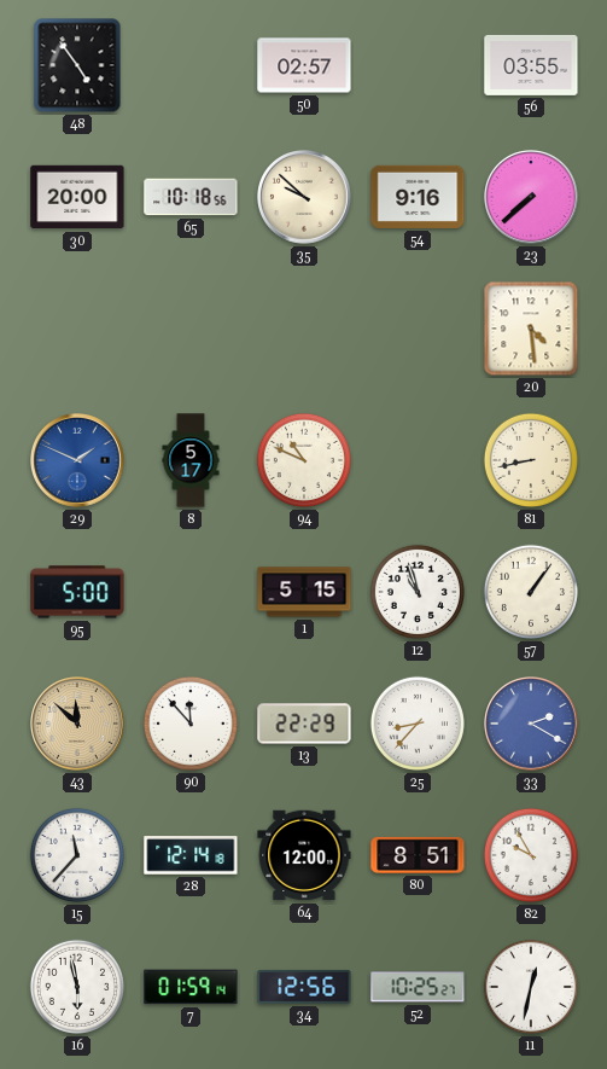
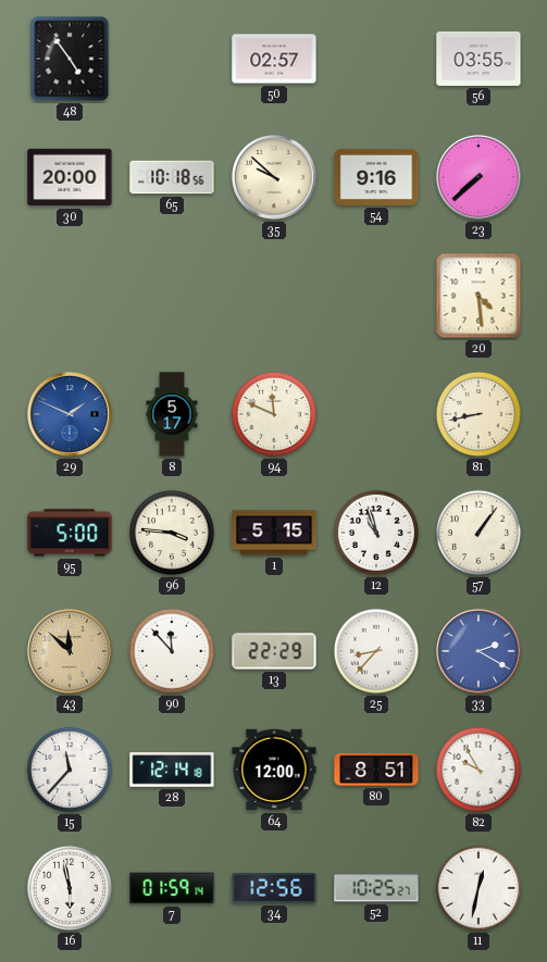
94: 10:49 -> 11:49 (274, 414)
96: none -> 3:46 (172, 533)
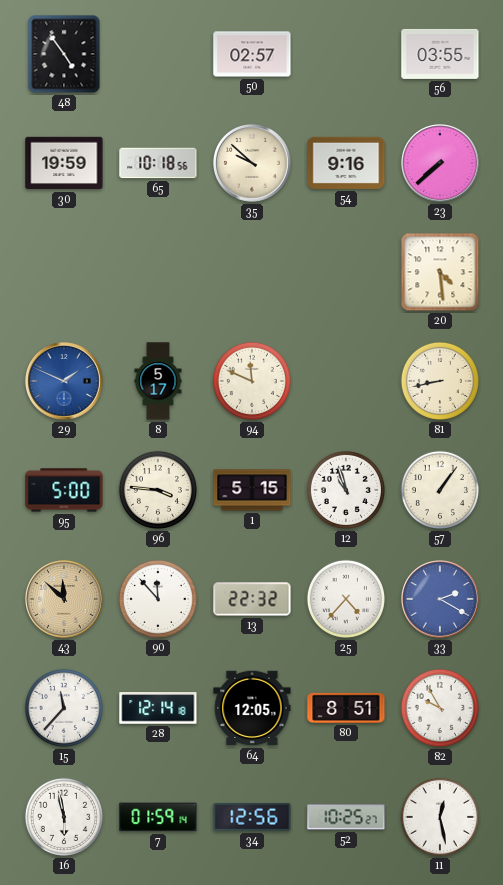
30: 20:00 -> 19:59 (64, 163)
13: 22:29 -> 22:32 (252, 599)
25: 8:37 -> 4:37 (346, 599)
64: 12:00 -> 12:05 (252, 708)
11: 12:32 -> 12:28 (440, 817)
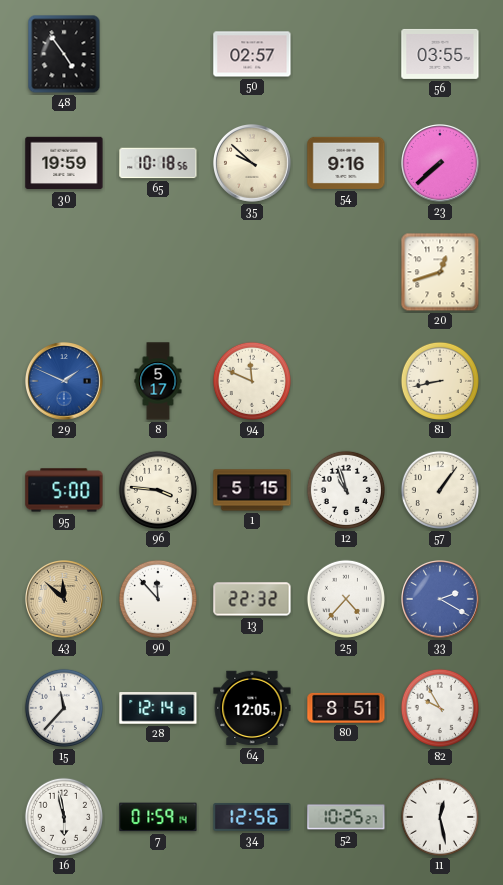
20: 4:29 -> 12:42 (440, 272)
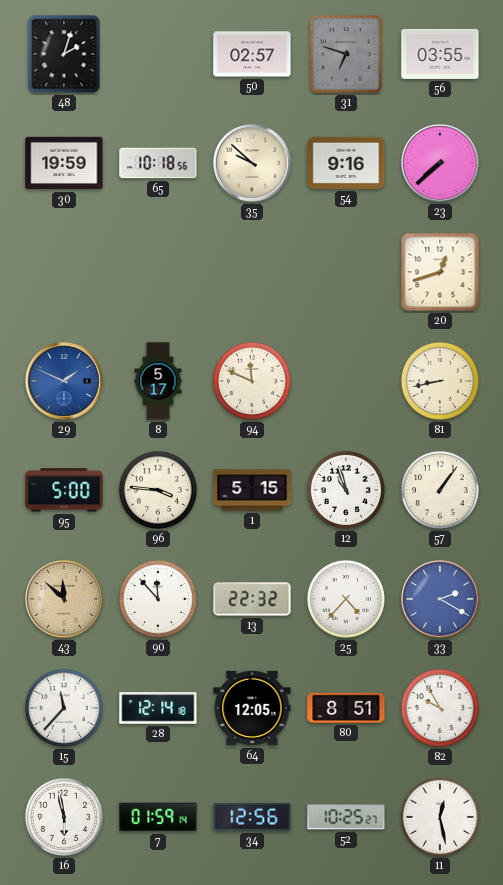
48: 4:54 -> 2:03 (64, 54)
31: none -> 6:48 (346, 54)
